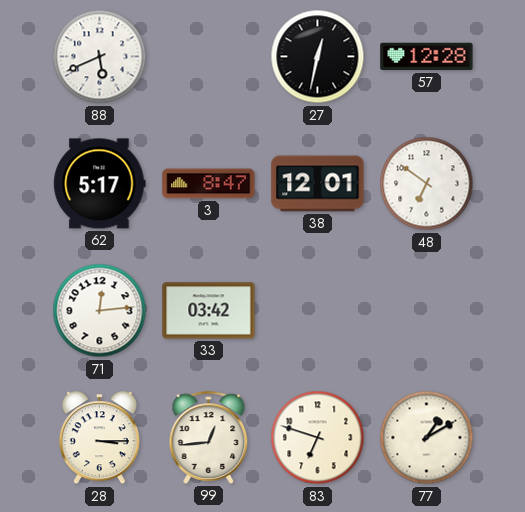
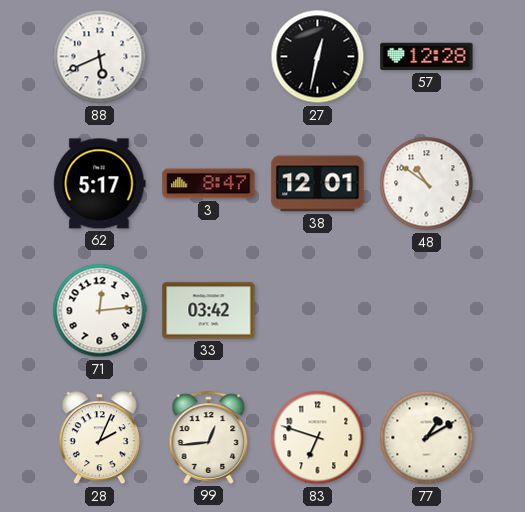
48: 6:51 -> 10:51 (427, 184)
28: 3:15 -> 2:04 (99, 438)
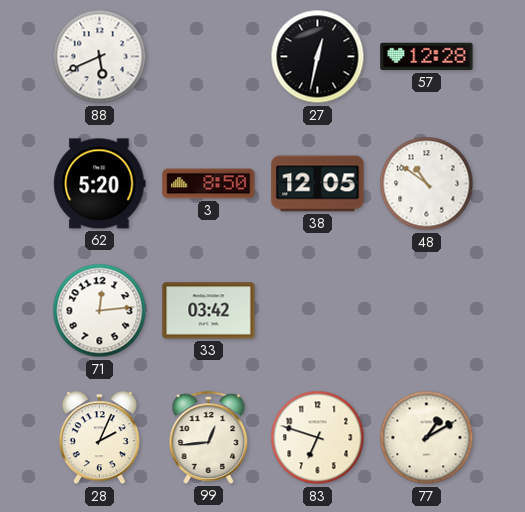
62: 5:17 -> 5:20 (100, 184)
3: 8:47 -> 8:50 (209, 184)
38: 12:01 -> 12:05 (318, 184)
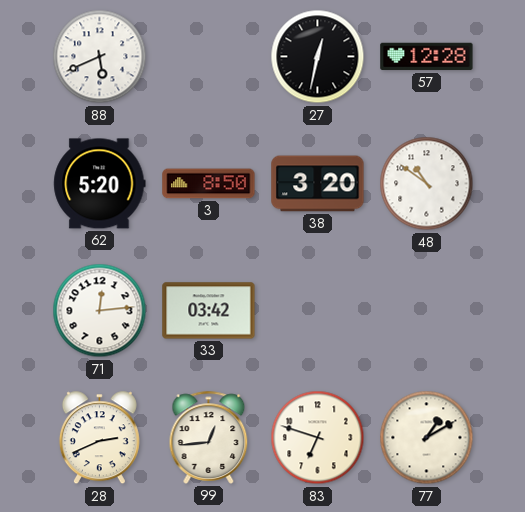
38: 12:05 -> 3:20 (318, 184)
28: 2:04 -> 2:41 (99, 438)
